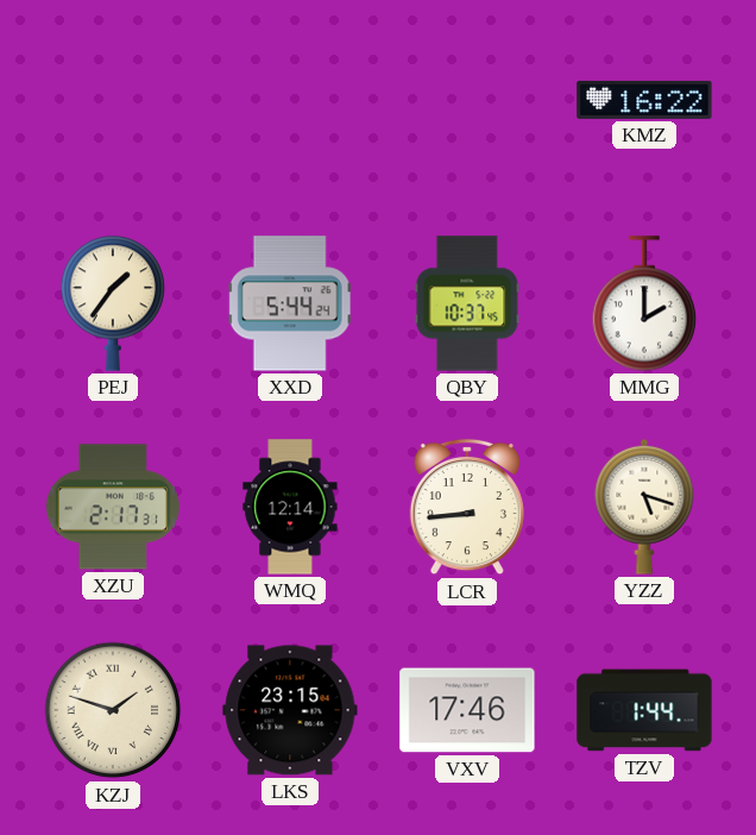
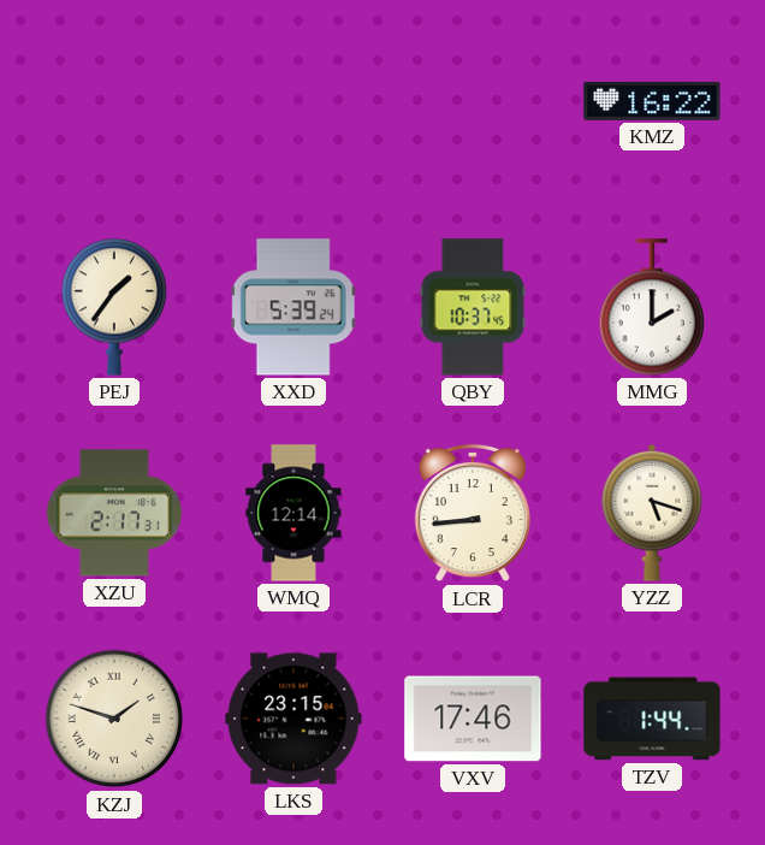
XXD: 5:44 -> 5:39 (293, 307)
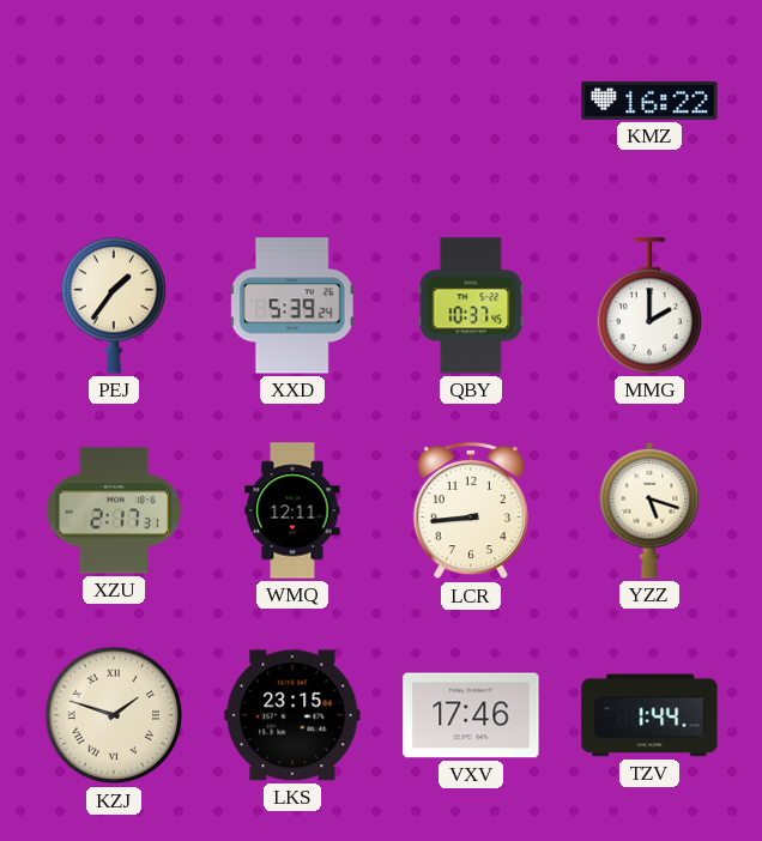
WMQ: 12:14 -> 12:11 (292, 510)
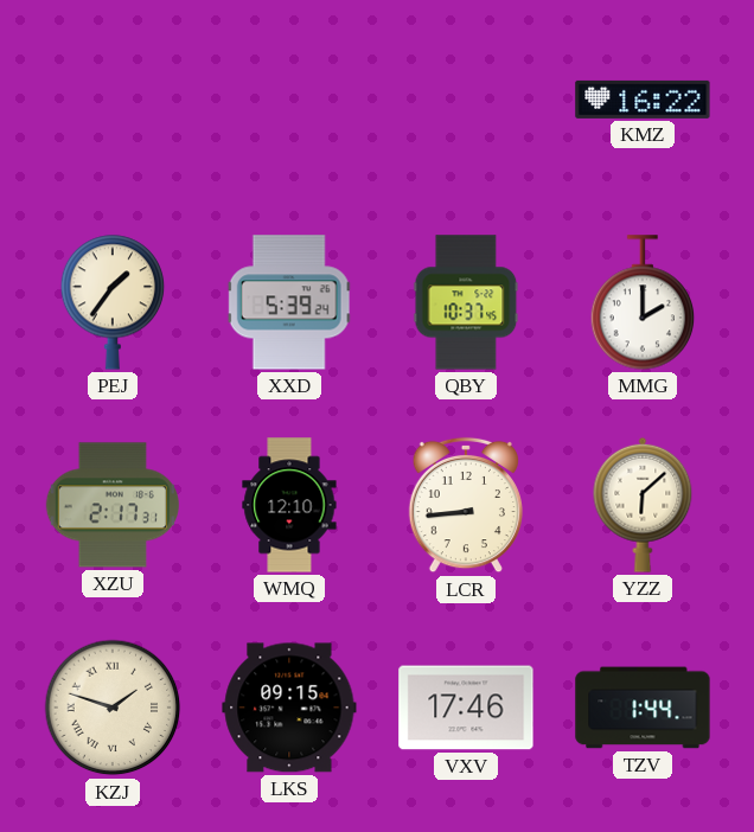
WMQ: 12:11 -> 12:10 (289, 505)
YZZ: 5:18 -> 6:08 (643, 505)
LKS: 23:15 -> 09:15 (289, 708)
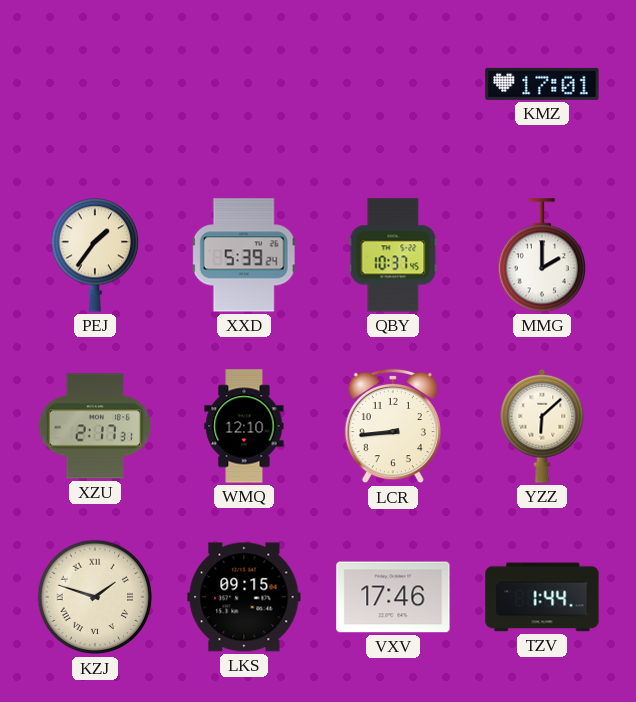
KMZ: 16:22 -> 17:01 (542, 84)
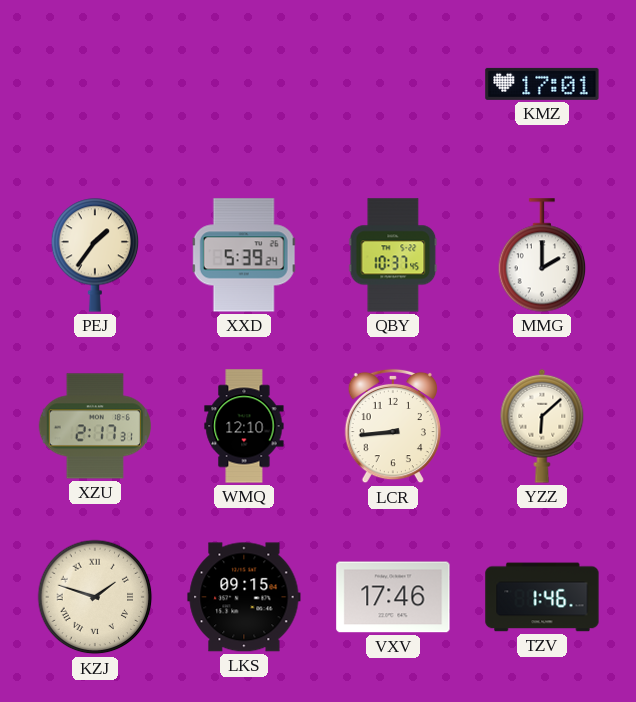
TZV: 1:44 -> 1:46 (542, 597)
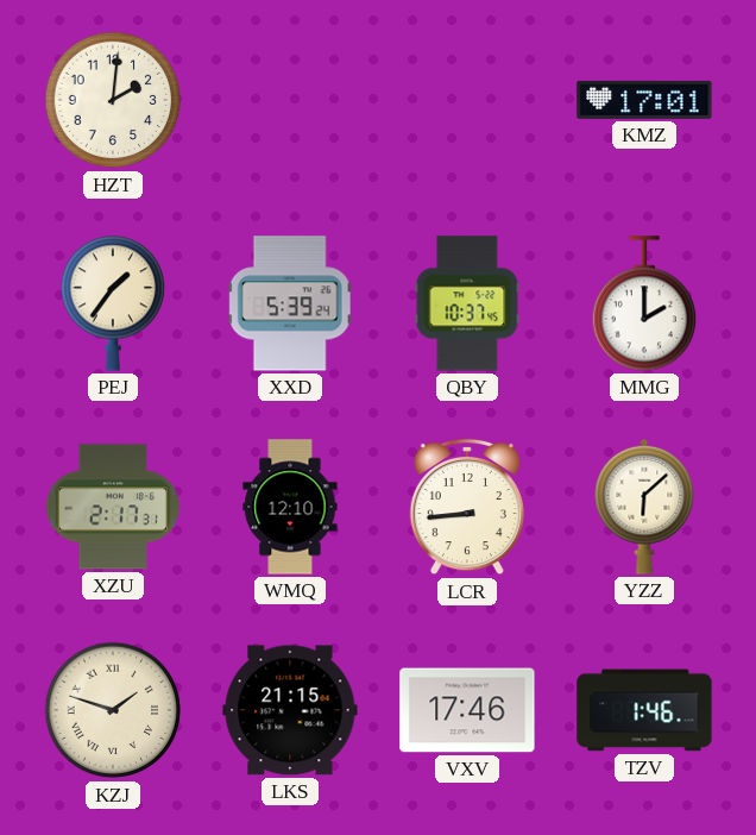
HZT: none -> 2:01 (113, 100)
LKS: 09:15 -> 21:15 (290, 710)
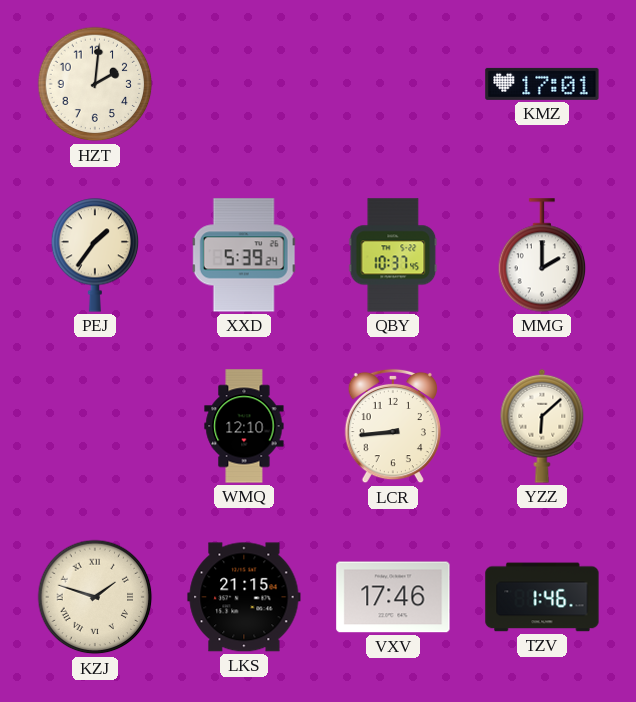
XZU: 2:17 -> none (113, 507)
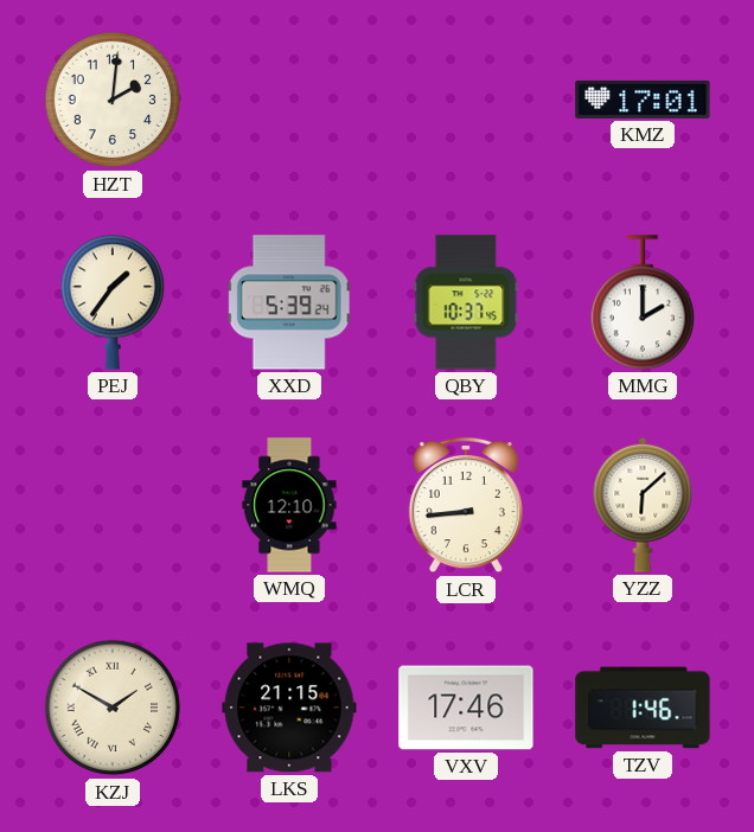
KZJ: 1:48 -> 1:50 (113, 708)
